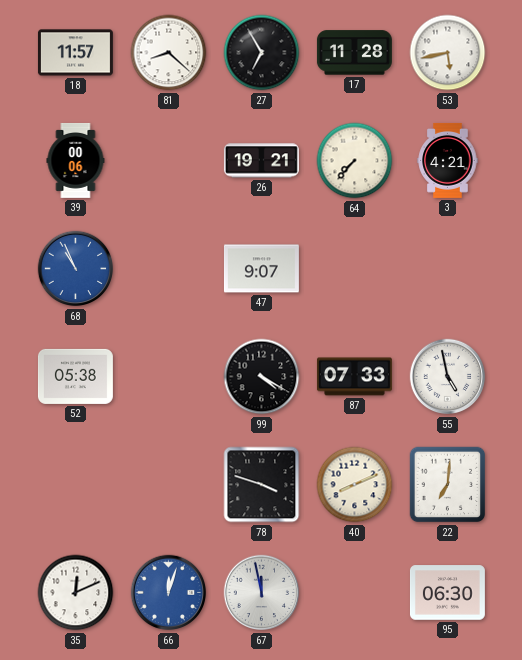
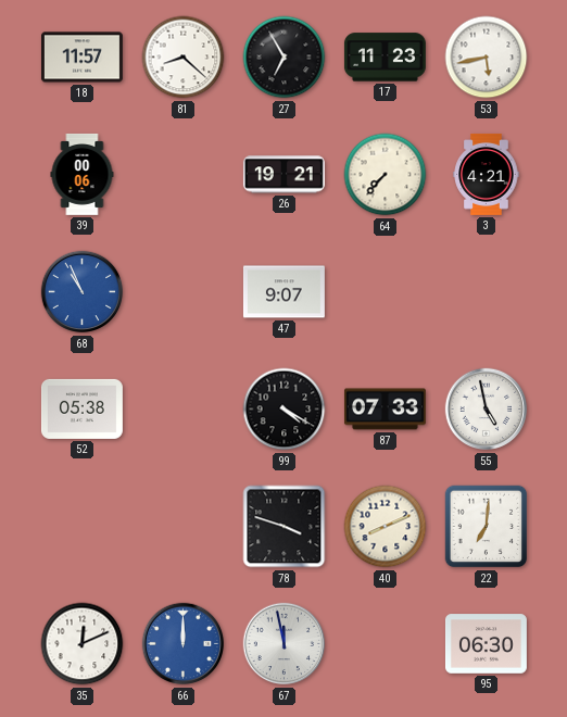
17: 11:28 -> 11:23 (385, 58)
66: 12:03 -> 12:00 (184, 644)
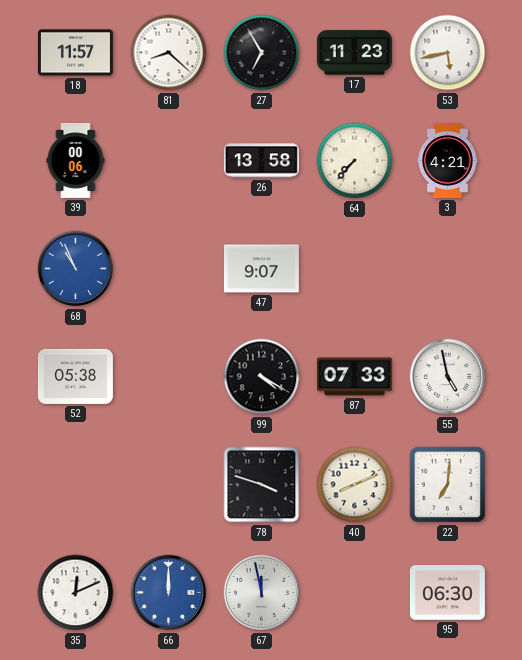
26: 19:21 -> 13:58 (261, 161)
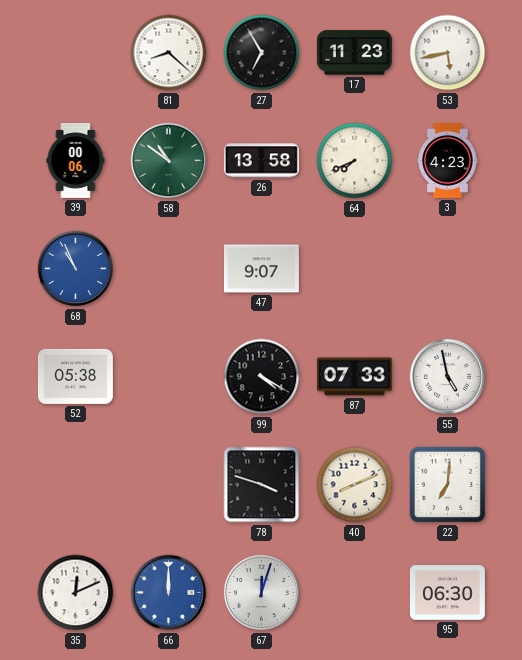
18: 11:57 -> none (75, 53)
58: none -> 10:51 (169, 161)
64: 7:37 -> 7:41 (355, 161)
3: 4:21 -> 4:23 (448, 160)
67: 11:58 -> 12:03 (262, 593)
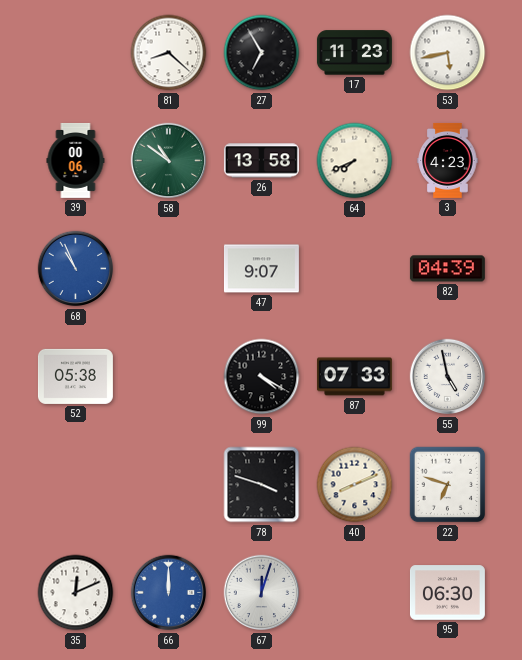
82: none -> 04:39 (447, 269)
22: 7:01 -> 6:48 (448, 485)
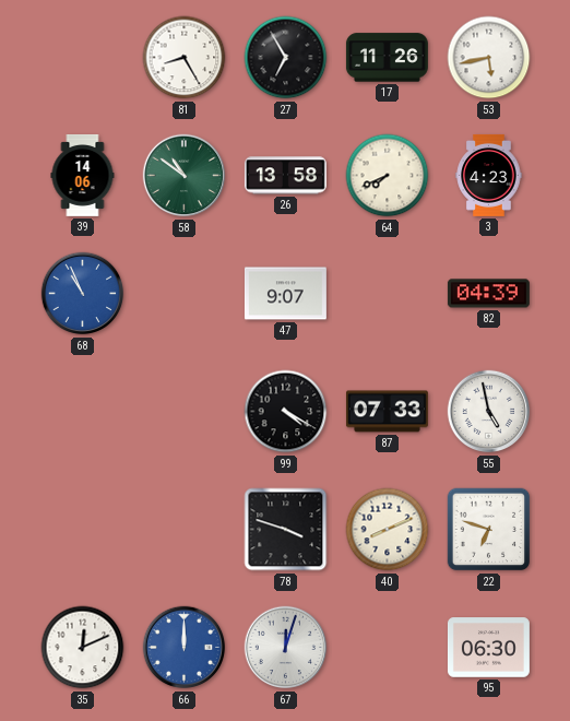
81: 8:22 -> 8:25 (185, 58)
17: 11:23 -> 11:26 (387, 58)
39: 00:06 -> 14:06 (83, 175)
52: 05:38 -> none (75, 376)
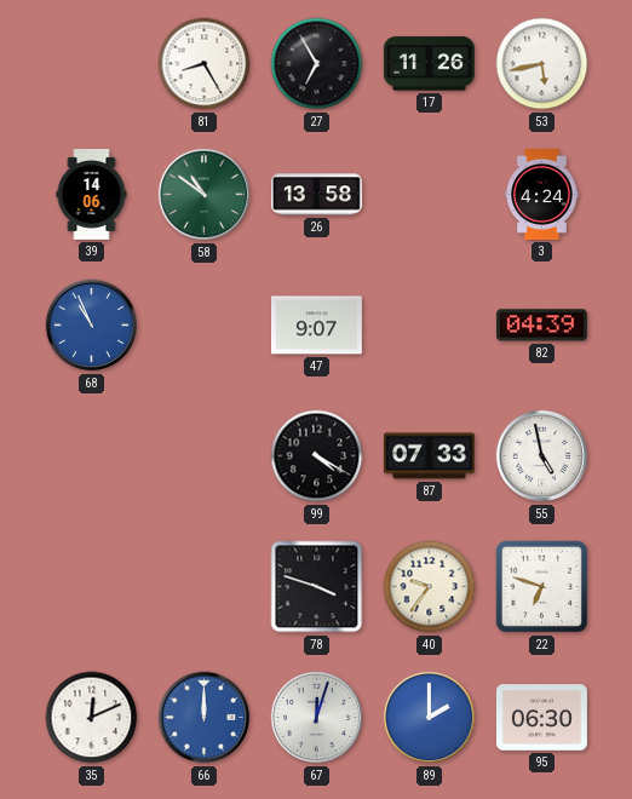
64: 7:41 -> none (388, 176)
3: 4:23 -> 4:24 (542, 194)
40: 8:11 -> 9:36 (430, 587)
89: none -> 2:00 (430, 718)
